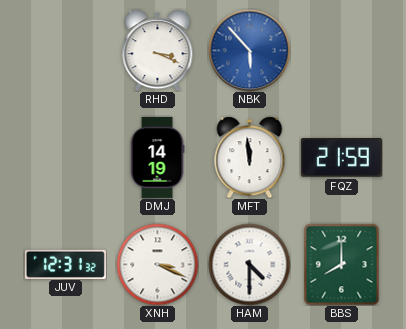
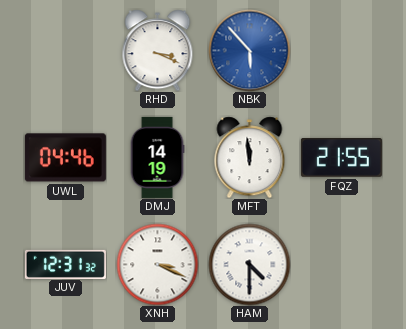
UWL: none -> 04:46 (65, 158)
FQZ: 21:59 -> 21:55 (341, 158)
BBS: 8:00 -> none (342, 264)
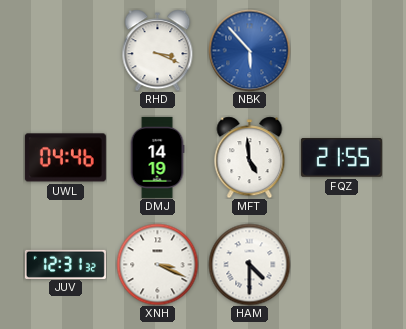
MFT: 11:59 -> 4:59 (250, 157)
